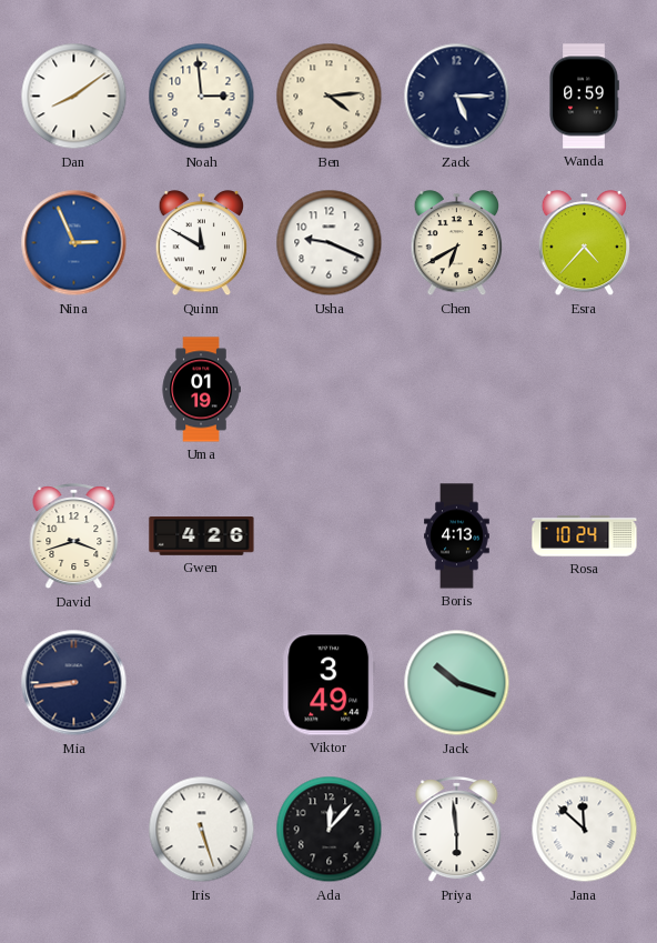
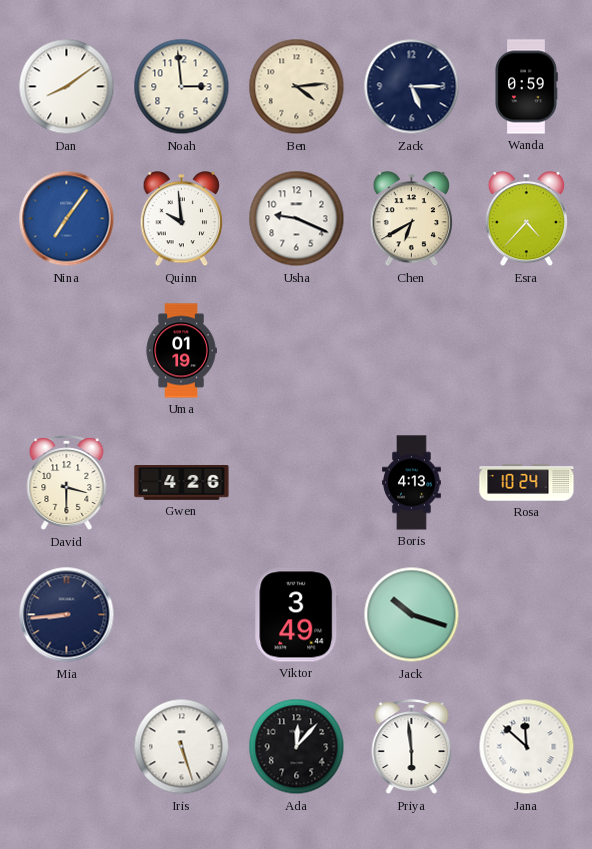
Nina: 2:56 -> 7:06 (67, 219)
Quinn: 11:50 -> 9:59 (182, 220)
David: 3:42 -> 3:30 (67, 483)
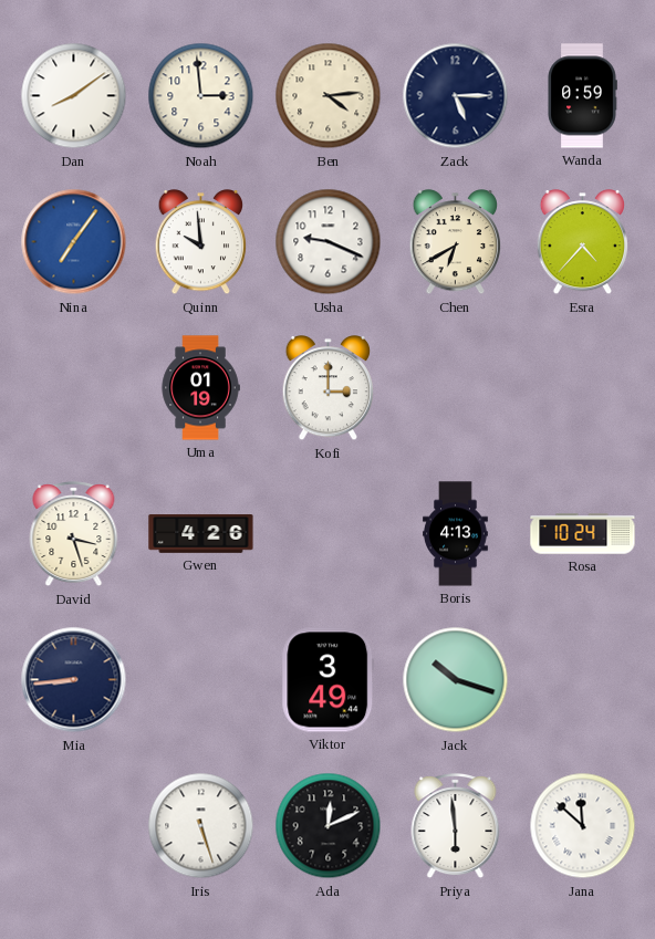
Kofi: none -> 3:00 (329, 389)
David: 3:30 -> 3:27 (74, 534)
Ada: 12:07 -> 12:11 (329, 826)
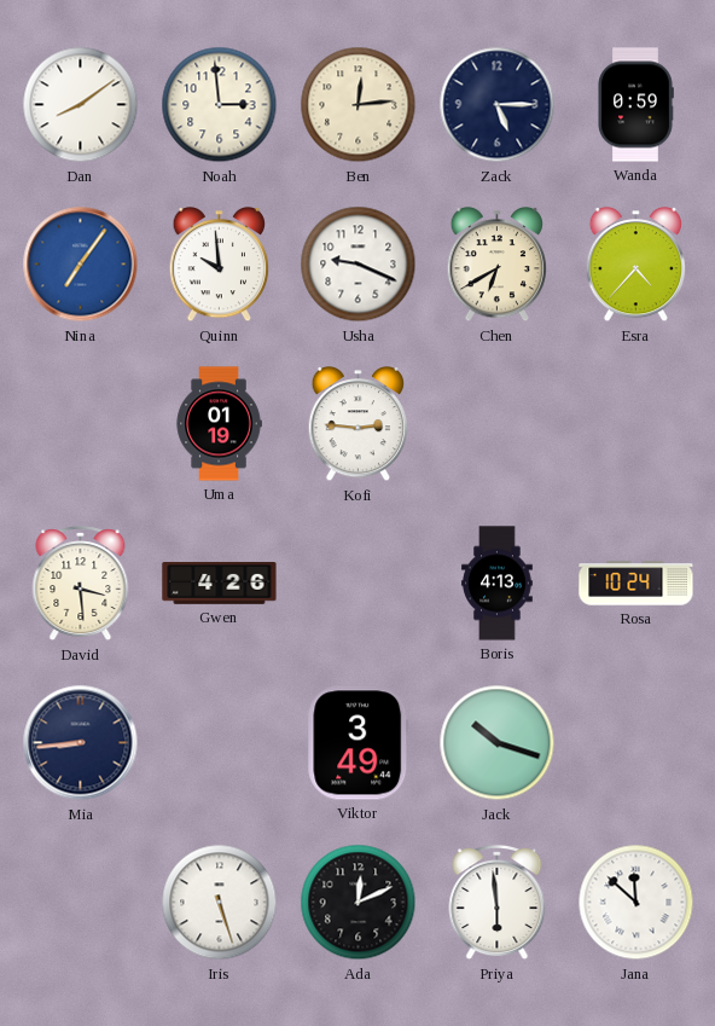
Ben: 4:14 -> 12:14 (359, 105)
Kofi: 3:00 -> 2:46 (359, 425)
David: 3:27 -> 3:29 (81, 584)
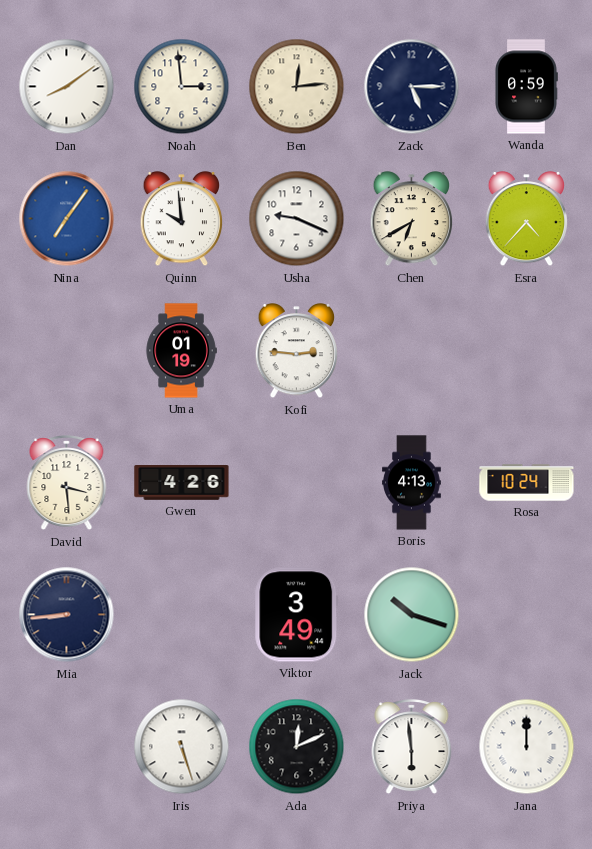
Jana: 11:52 -> 12:00 (527, 747)
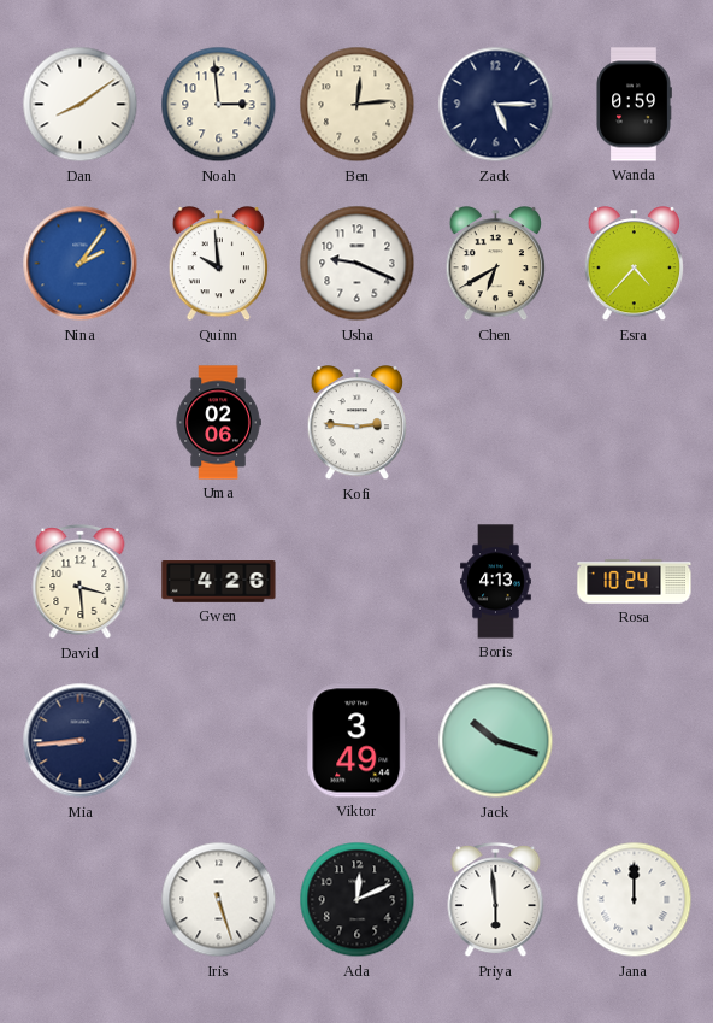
Nina: 7:06 -> 2:06 (81, 264)
Uma: 01:19 -> 02:06 (218, 423)
